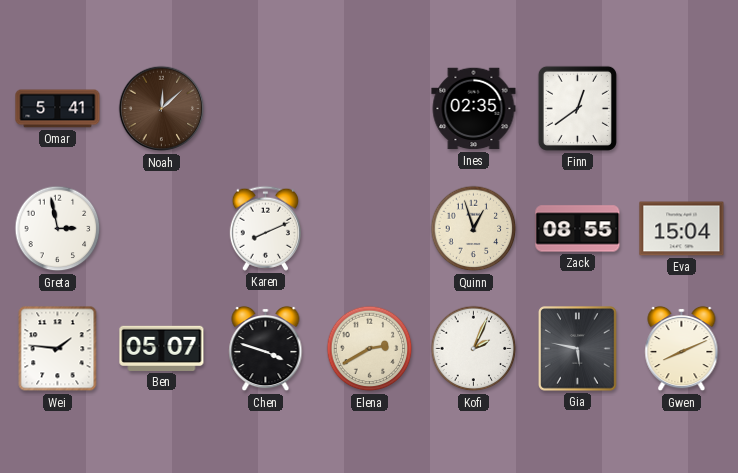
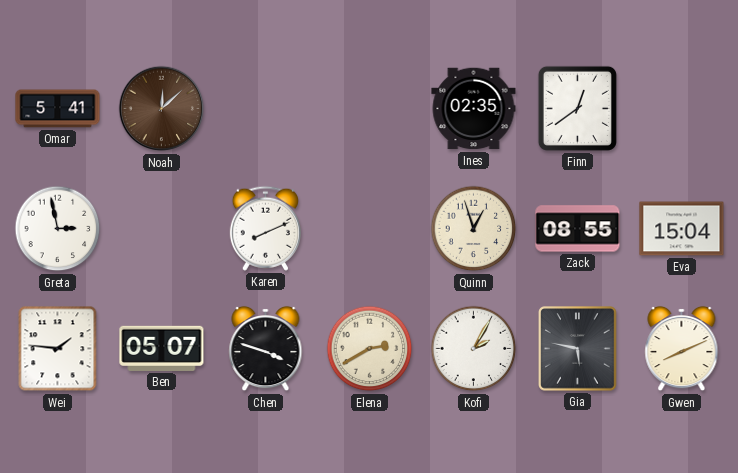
Kofi: 2:04 -> 2:05 (474, 349)
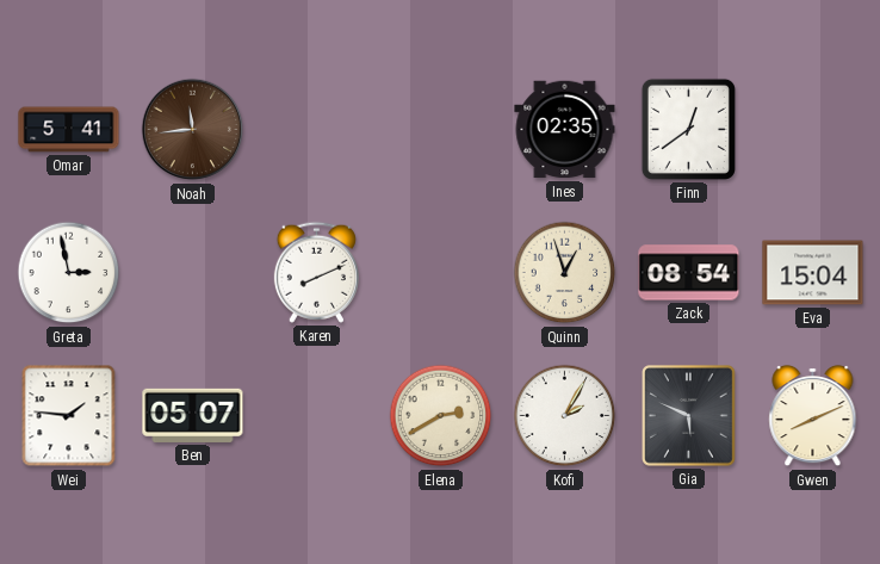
Noah: 12:08 -> 11:44 (193, 130)
Zack: 08:55 -> 08:54 (689, 273)
Chen: 3:48 -> none (266, 349)
Gia: 5:47 -> 5:49 (689, 416)
